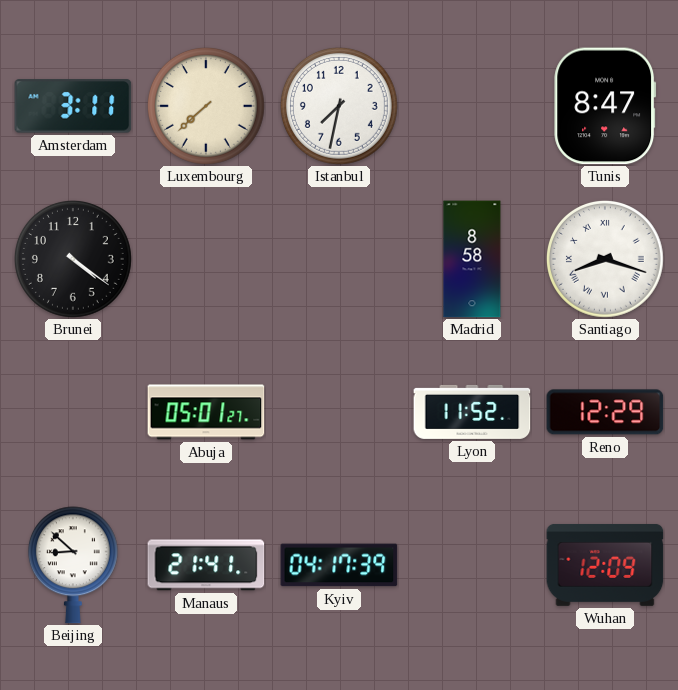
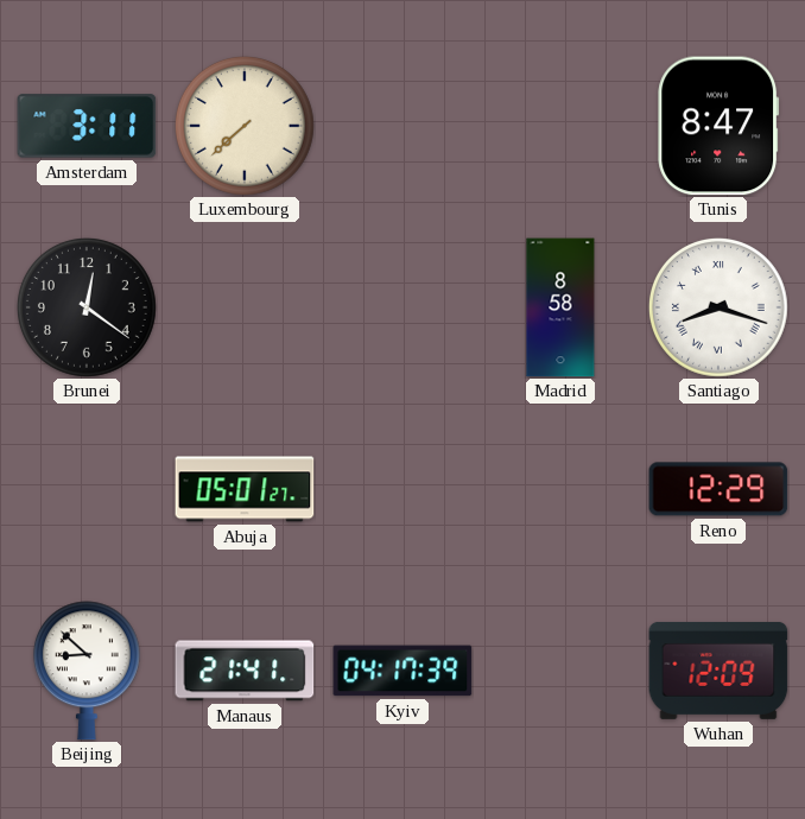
Istanbul: 7:32 -> none (339, 106)
Brunei: 4:21 -> 12:21 (87, 307)
Lyon: 11:52 -> none (472, 412)
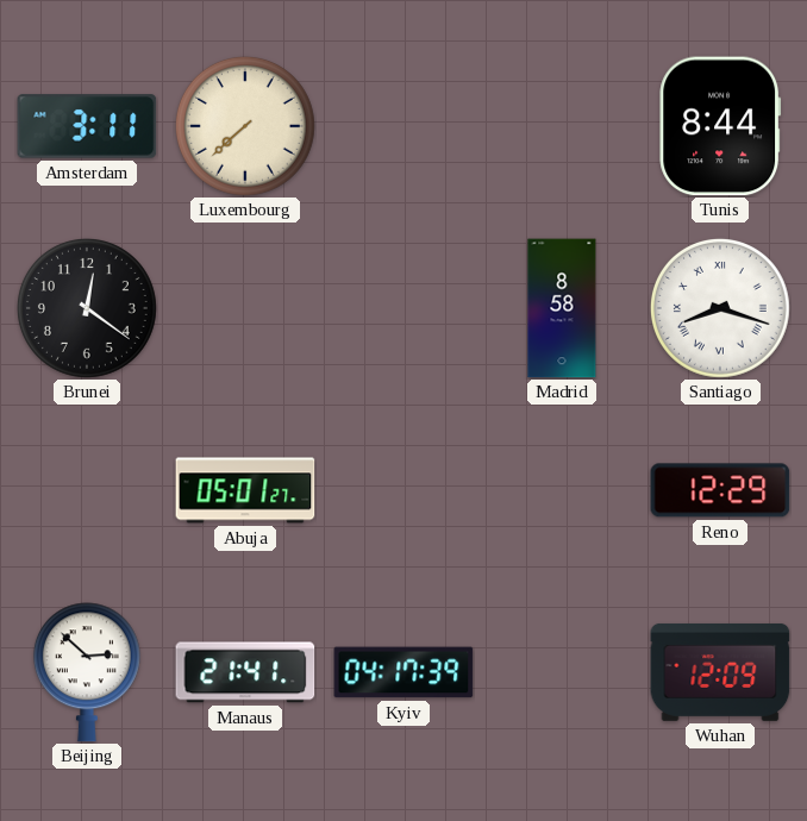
Tunis: 8:47 -> 8:44 (720, 126)
Beijing: 8:52 -> 2:52 (87, 672)
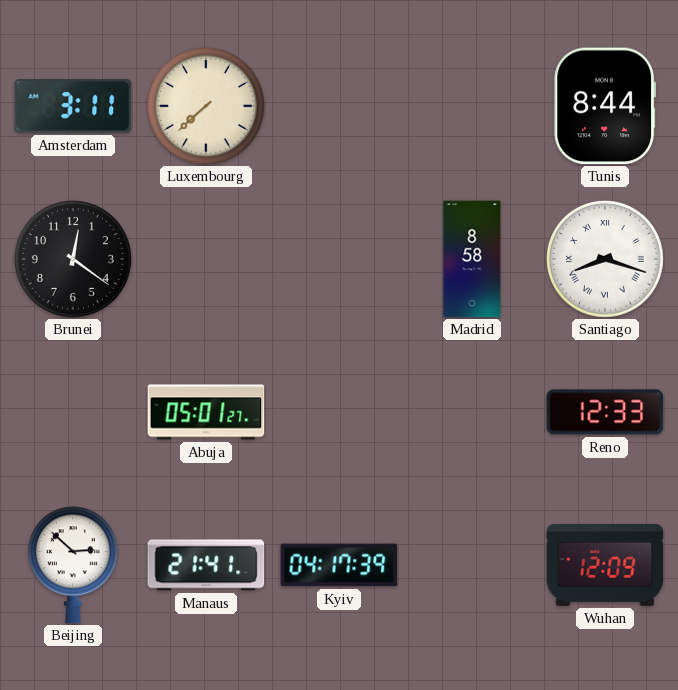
Reno: 12:29 -> 12:33 (605, 412)
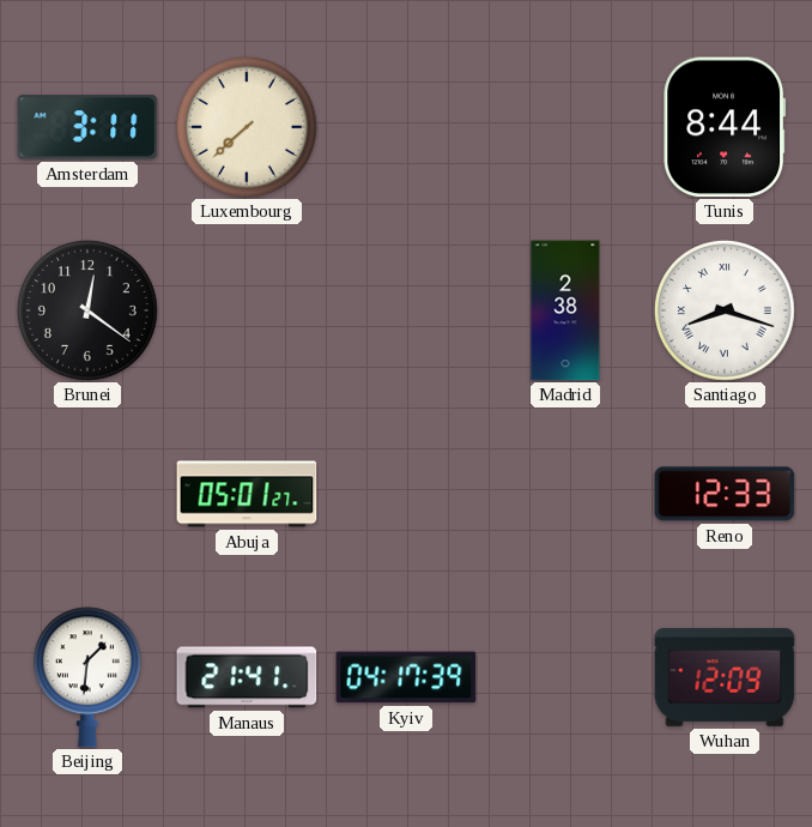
Madrid: 8:58 -> 2:38 (565, 310)
Beijing: 2:52 -> 1:31 (87, 677)
